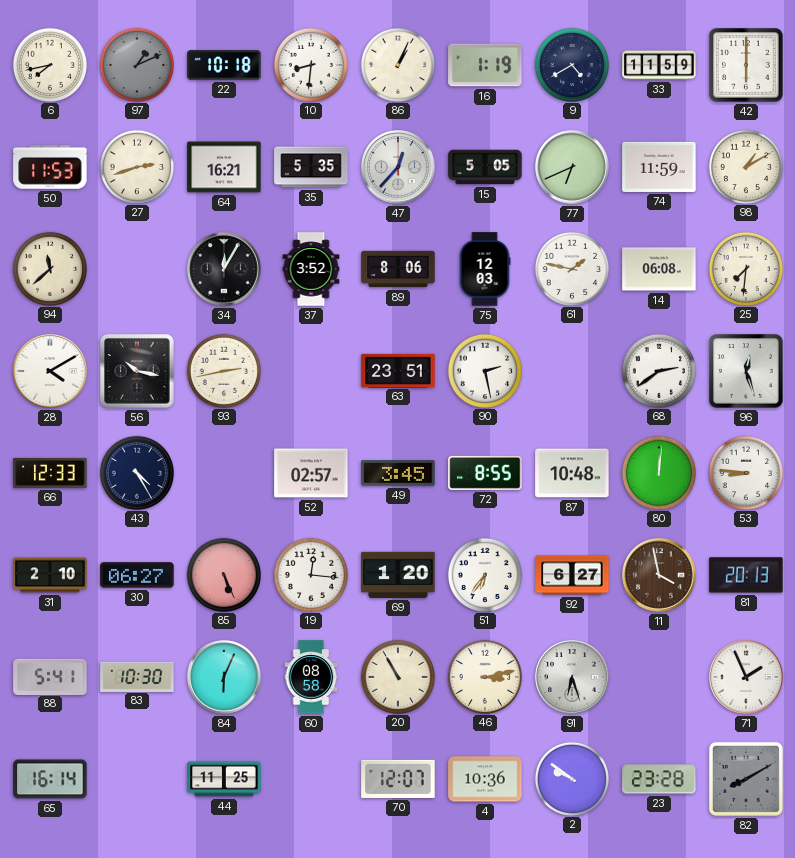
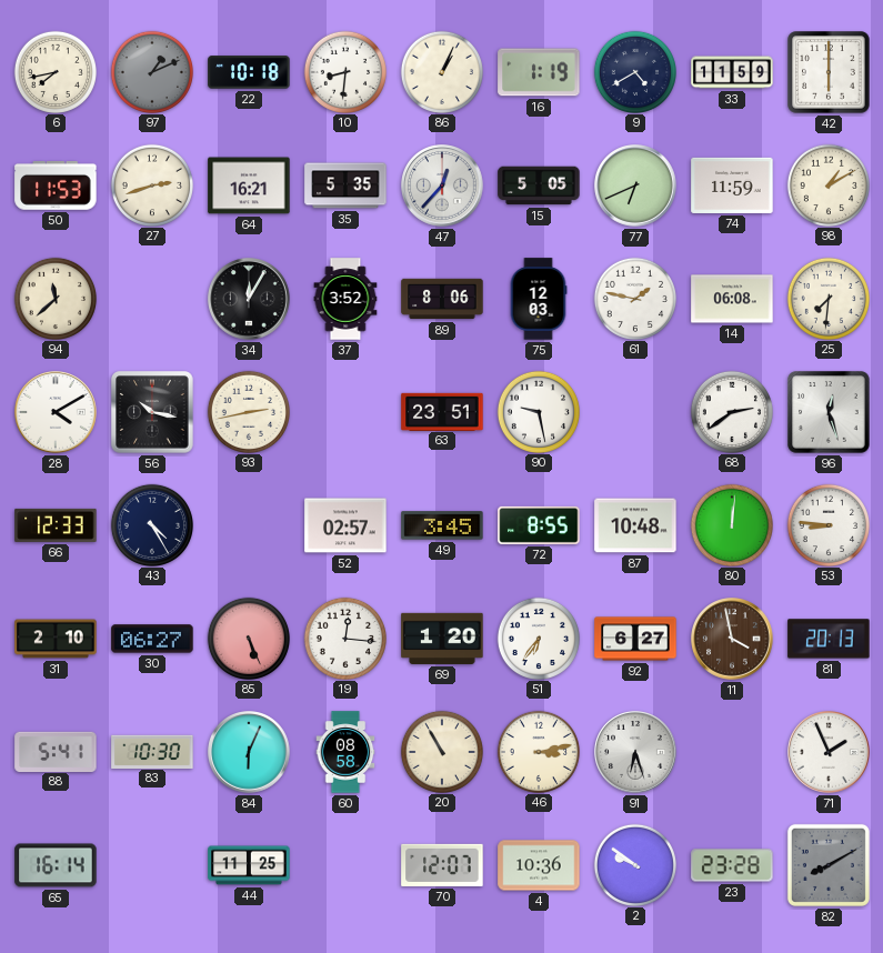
90: 2:28 -> 9:28 (538, 411)
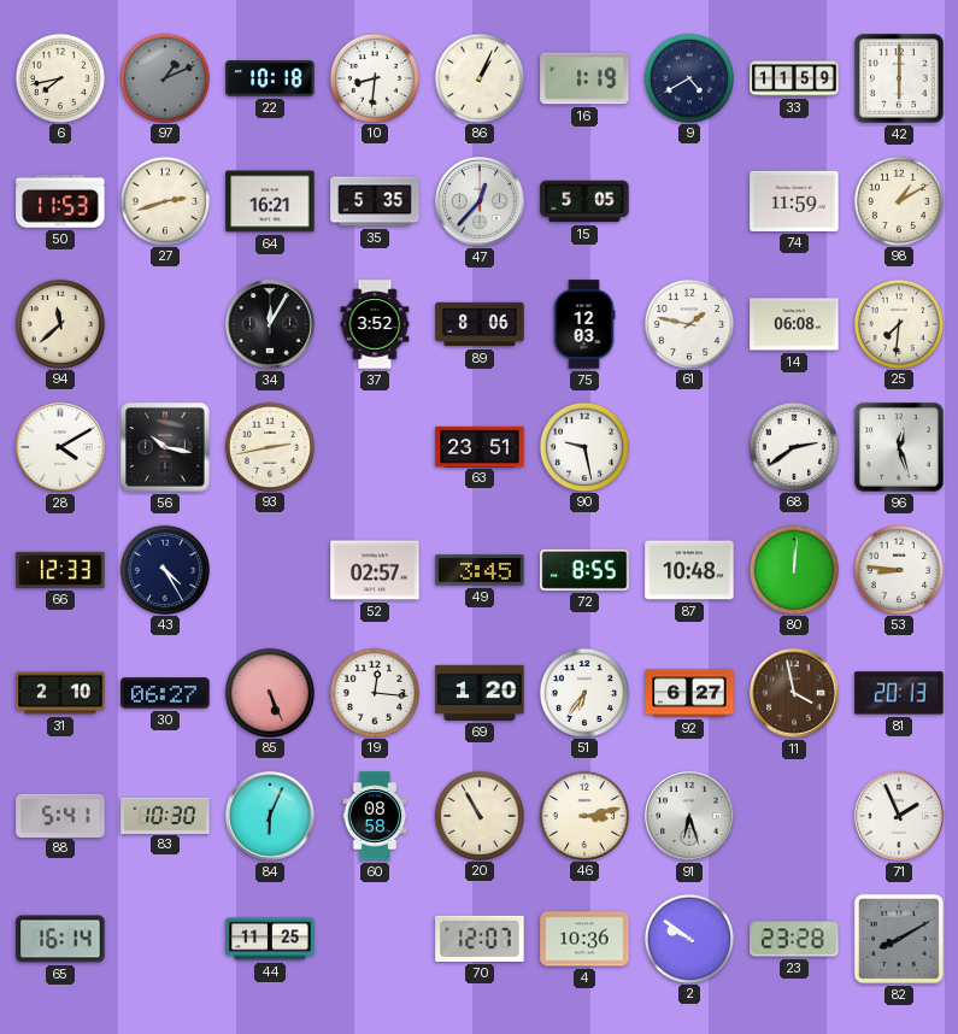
77: 6:41 -> none (635, 185)
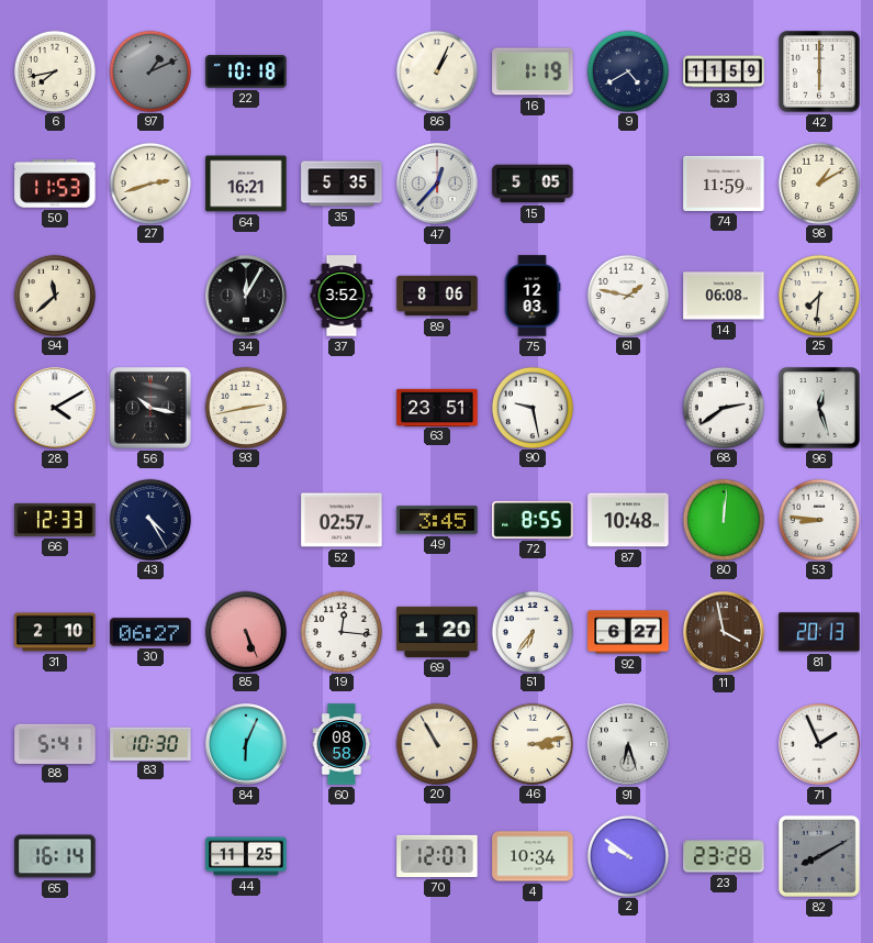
10: 8:31 -> none (374, 77)
4: 10:36 -> 10:34 (533, 856)
